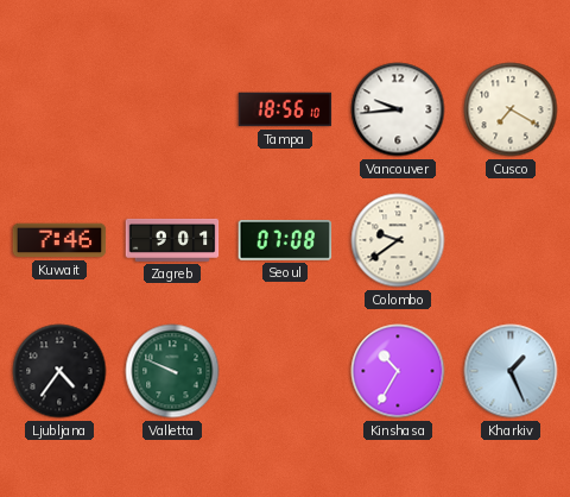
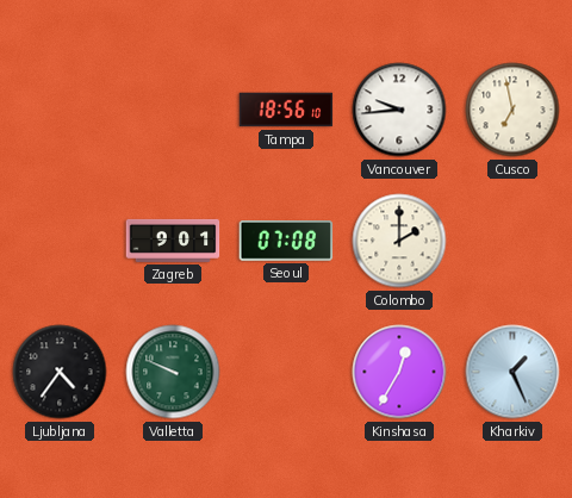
Cusco: 7:20 -> 6:58 (512, 110)
Kuwait: 7:46 -> none (59, 240)
Colombo: 9:39 -> 2:00 (399, 241)
Kinshasa: 10:35 -> 12:35 (399, 372)
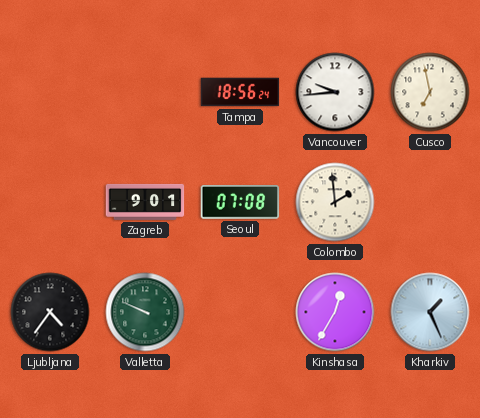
Tampa: 18:56:10 -> 18:56:24 (240, 92)
Colombo: 2:00 -> 1:59 (335, 202)
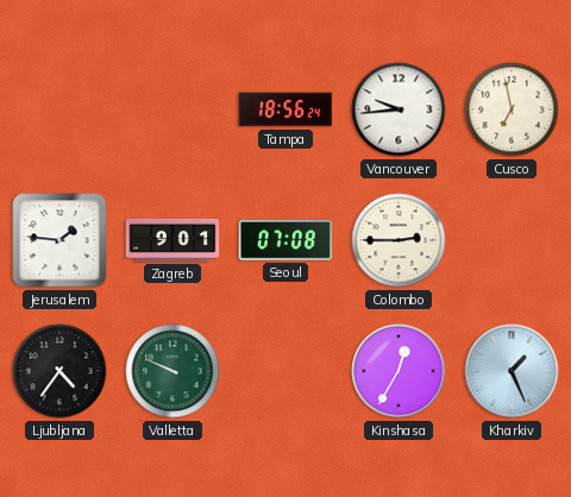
Jerusalem: none -> 1:46 (59, 240)
Colombo: 1:59 -> 2:45 (399, 240)
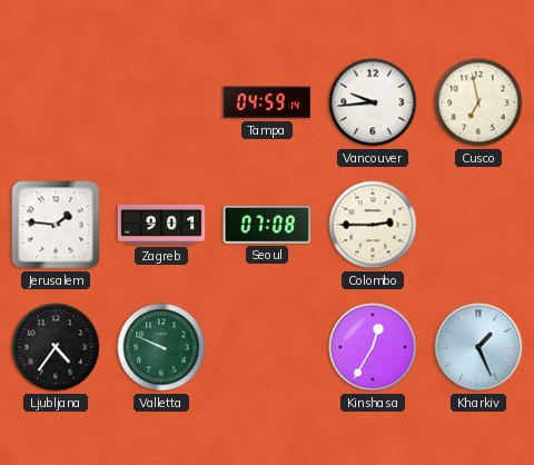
Tampa: 18:56 -> 04:59 (267, 102)
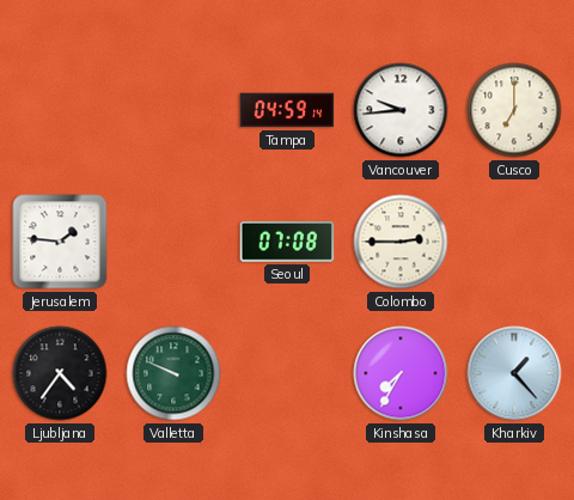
Cusco: 6:58 -> 7:00 (514, 110)
Zagreb: 9:01 -> none (161, 225)
Kinshasa: 12:35 -> 7:35 (401, 373)
Kharkiv: 1:26 -> 1:23 (514, 373)
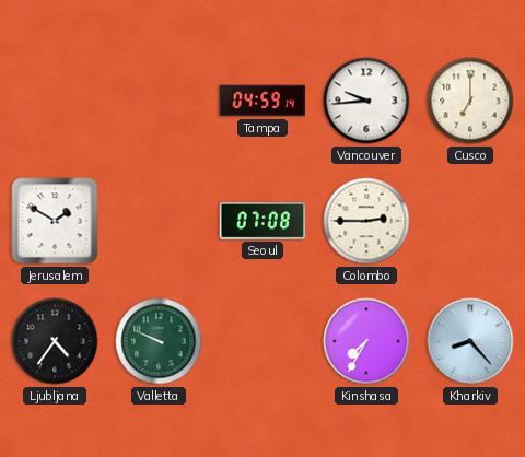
Jerusalem: 1:46 -> 1:50 (55, 221)
Kharkiv: 1:23 -> 8:23 (470, 341)
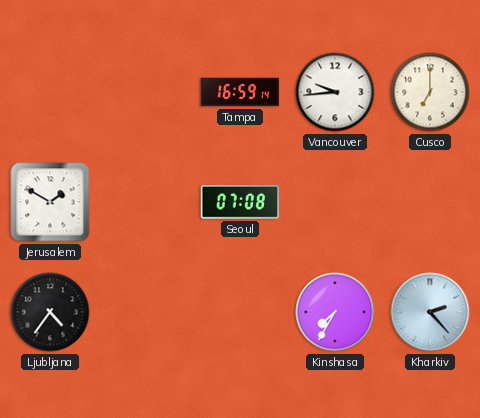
Tampa: 04:59 -> 16:59 (240, 92)
Colombo: 2:45 -> none (366, 221)
Valletta: 9:49 -> none (159, 341)
Kharkiv: 8:23 -> 2:23 (430, 312)
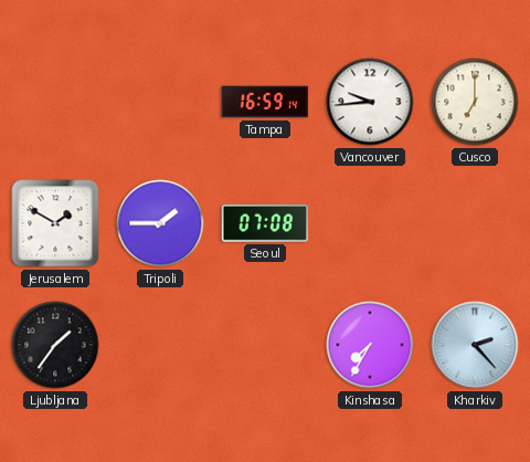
Tripoli: none -> 1:45 (160, 223)
Ljubljana: 4:36 -> 1:36 (55, 345)
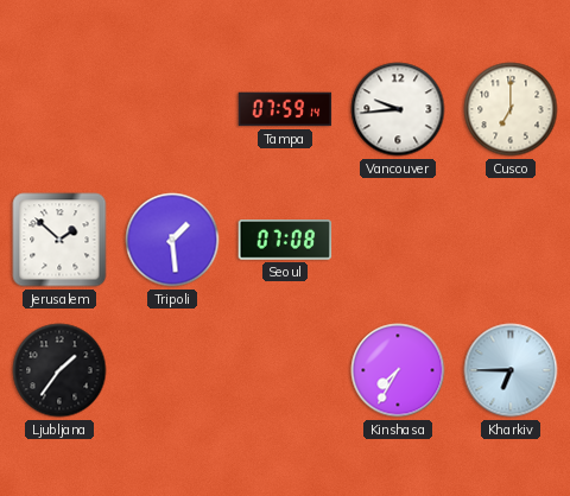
Tampa: 16:59 -> 07:59 (285, 109)
Jerusalem: 1:50 -> 1:52 (59, 240)
Tripoli: 1:45 -> 1:29 (172, 240)
Kharkiv: 2:23 -> 6:45 (511, 370)
